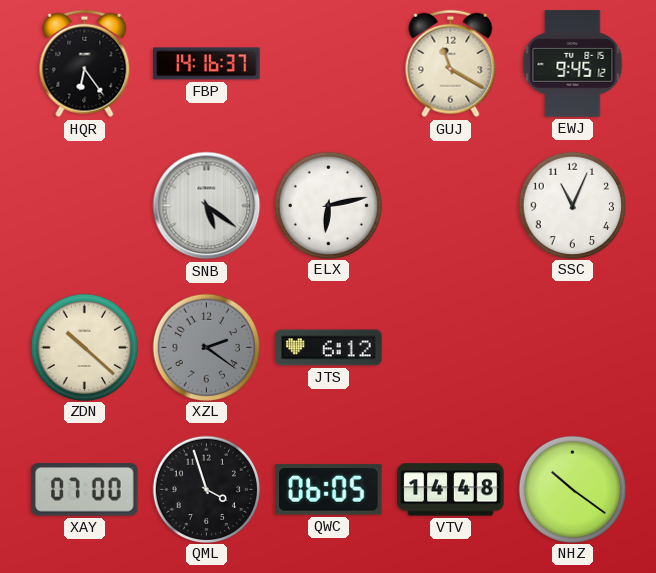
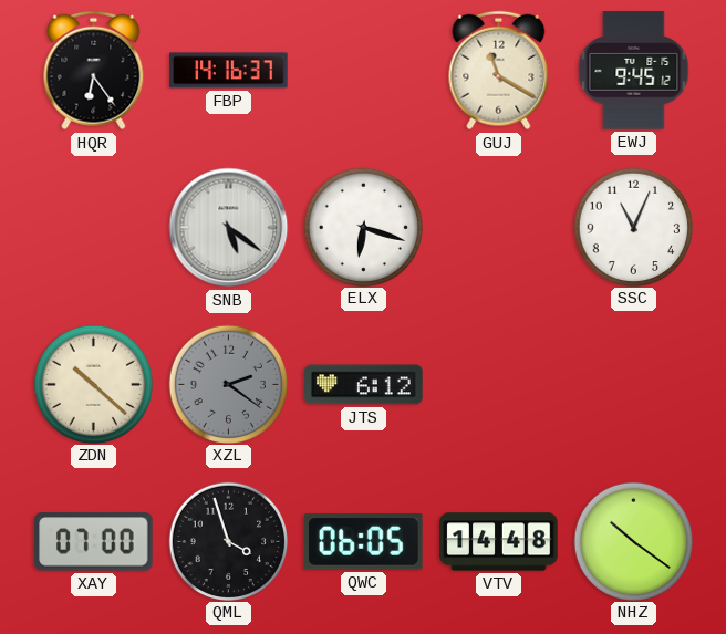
ELX: 6:13 -> 6:18 (363, 227)
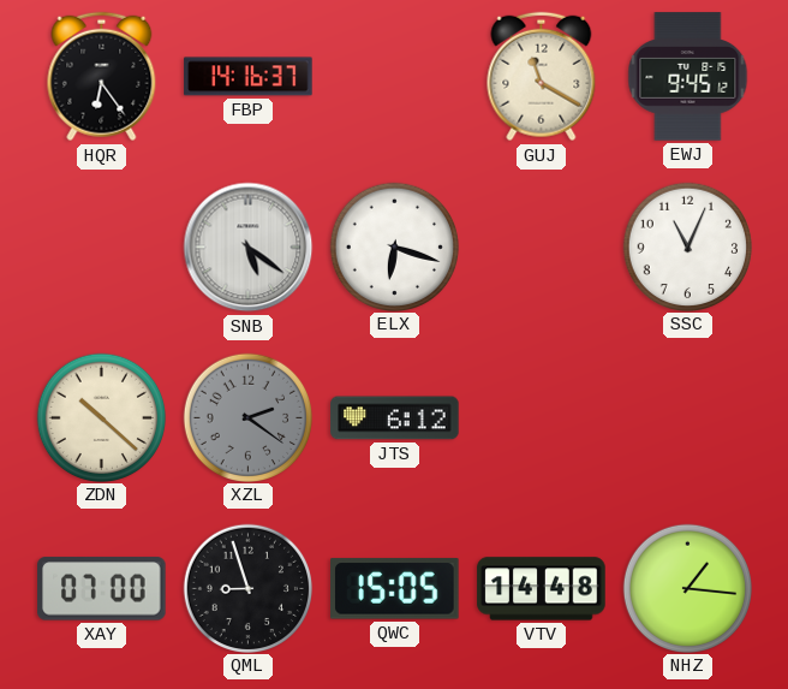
QML: 3:57 -> 8:57 (247, 588)
QWC: 06:05 -> 15:05 (395, 589)
NHZ: 10:21 -> 1:16 (687, 588)
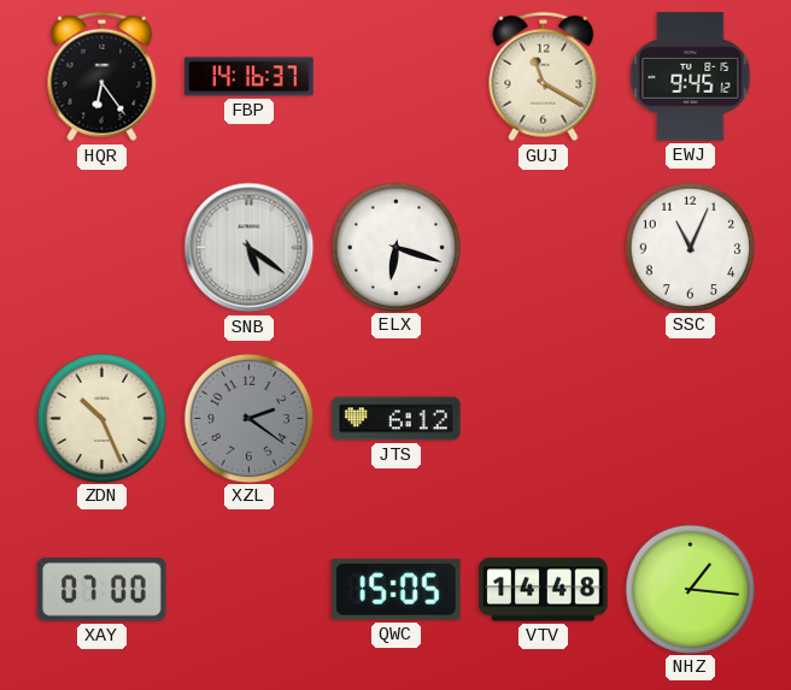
ZDN: 10:22 -> 10:26 (101, 418)
QML: 8:57 -> none (247, 588)
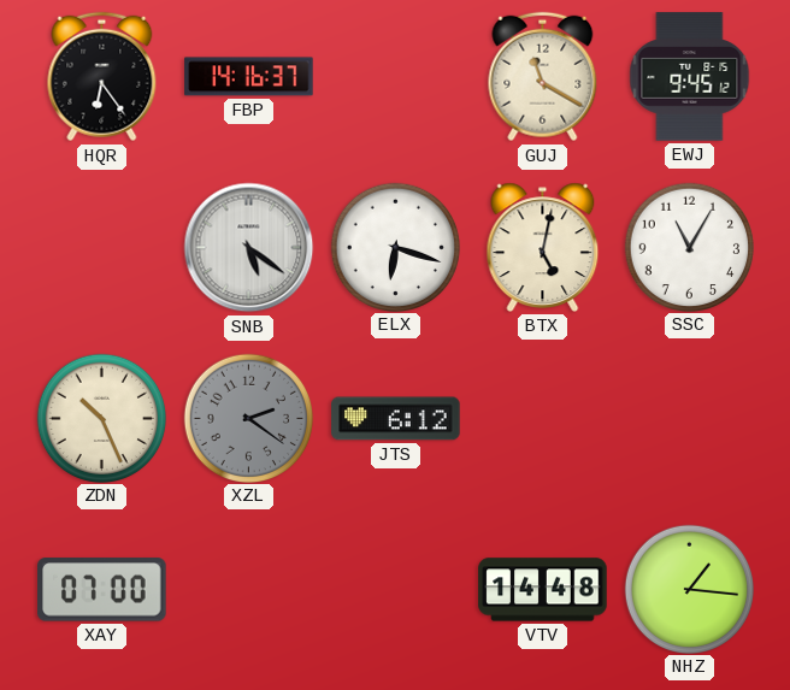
BTX: none -> 5:02 (543, 247)
SSC: 11:04 -> 11:05 (689, 247)
QWC: 15:05 -> none (397, 590)
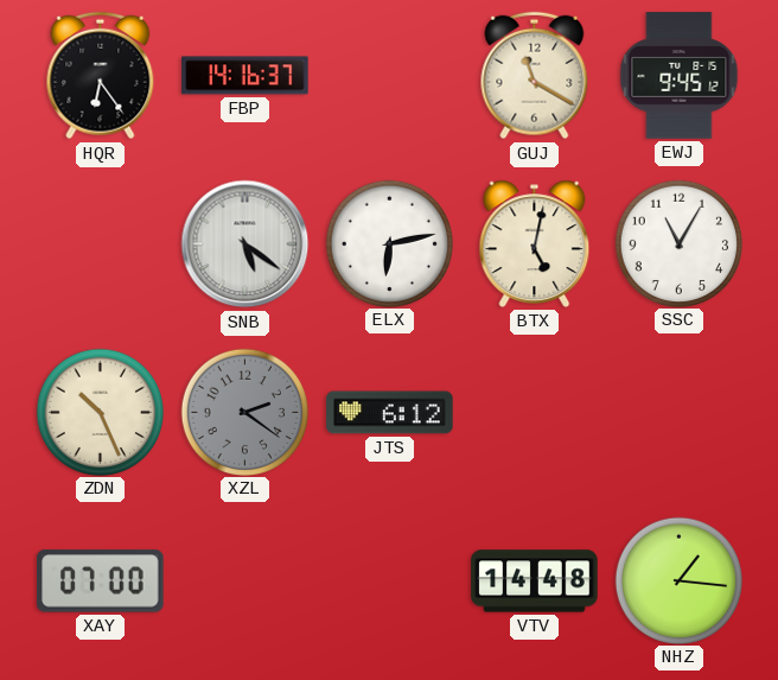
ELX: 6:18 -> 6:13 (389, 243)
